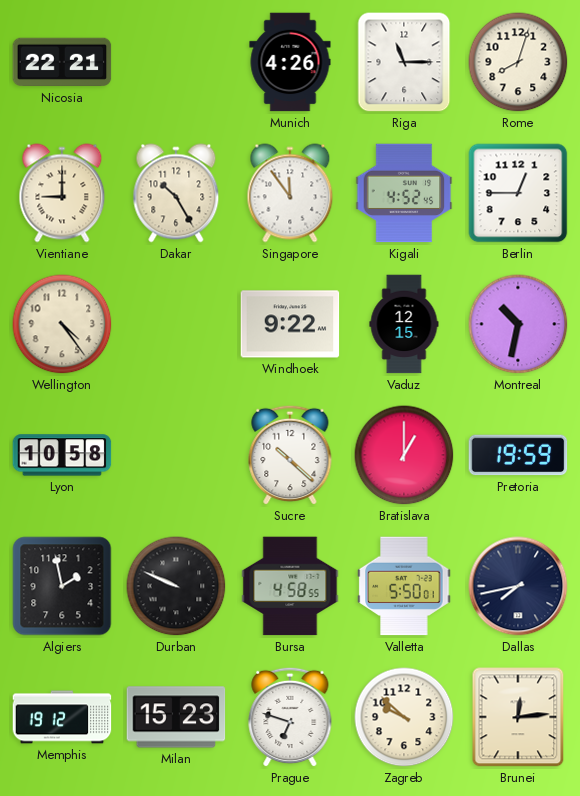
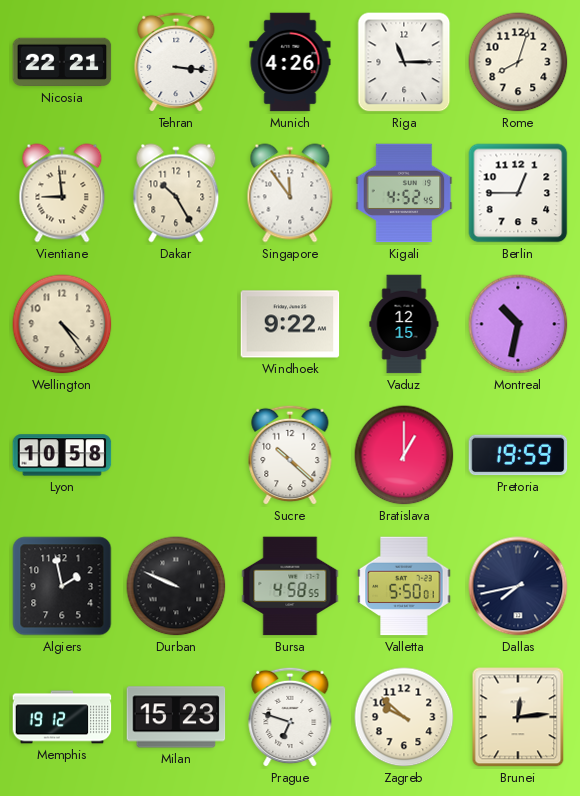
Tehran: none -> 3:16 (176, 62)
Vientiane: 9:00 -> 8:59 (62, 193)
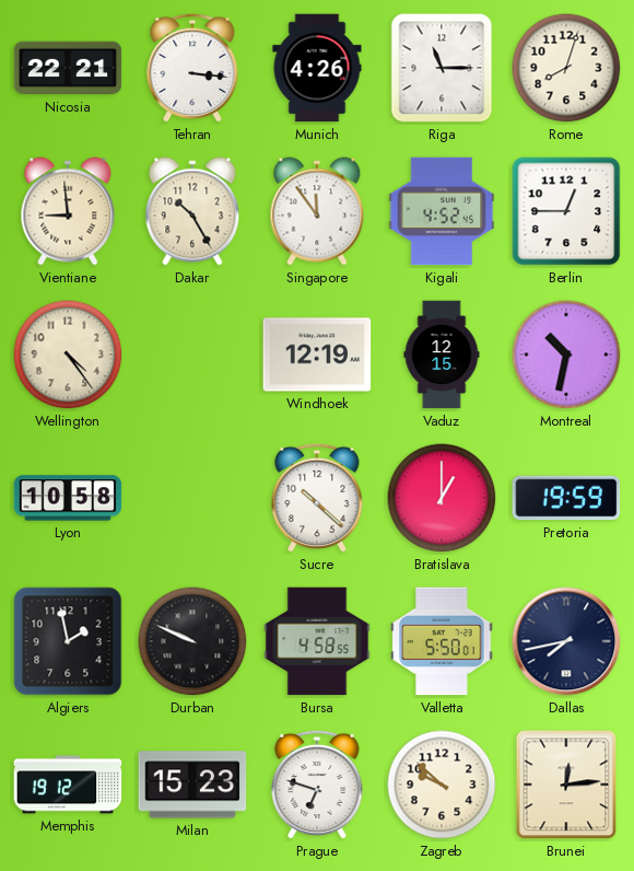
Windhoek: 9:22 -> 12:19 (317, 355)
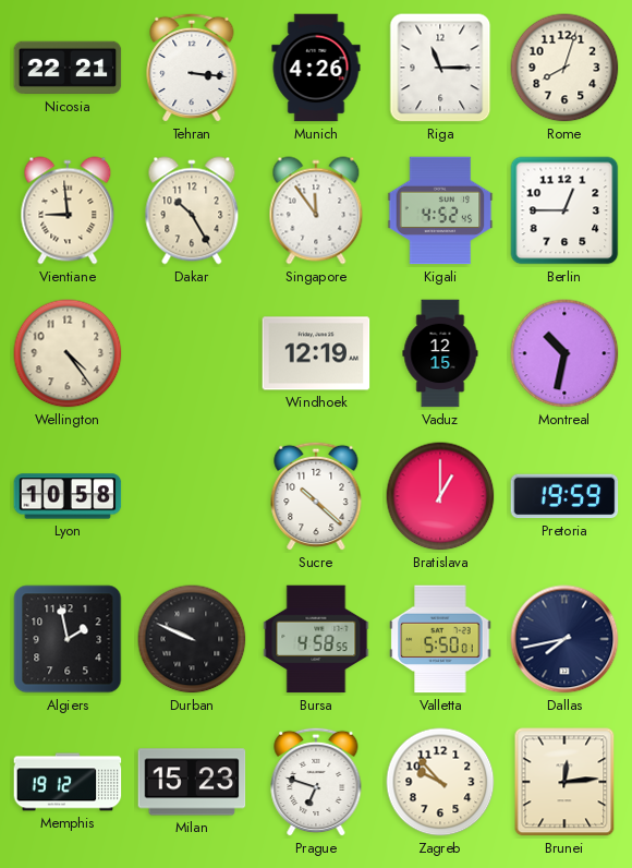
Zagreb: 9:52 -> 9:53 (440, 782)
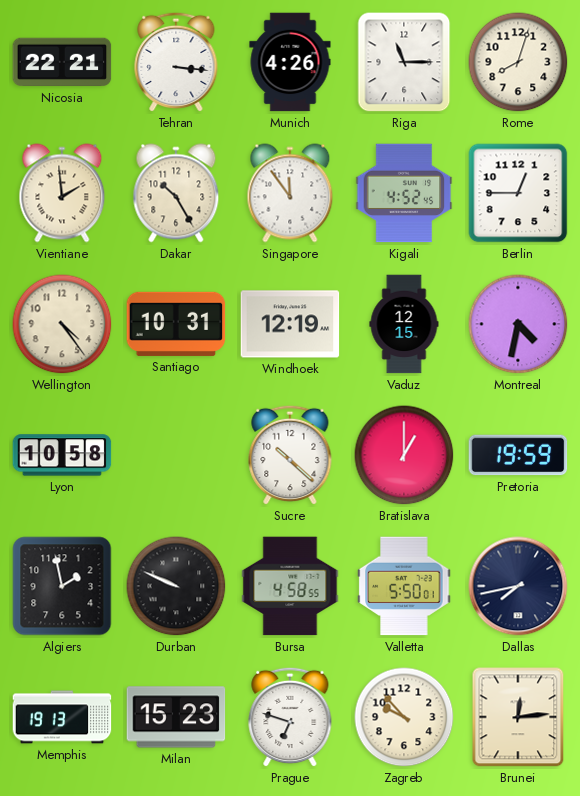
Vientiane: 8:59 -> 1:59 (62, 193)
Santiago: none -> 10:31 (176, 324)
Montreal: 10:32 -> 4:32 (518, 324)
Memphis: 19:12 -> 19:13 (62, 717)
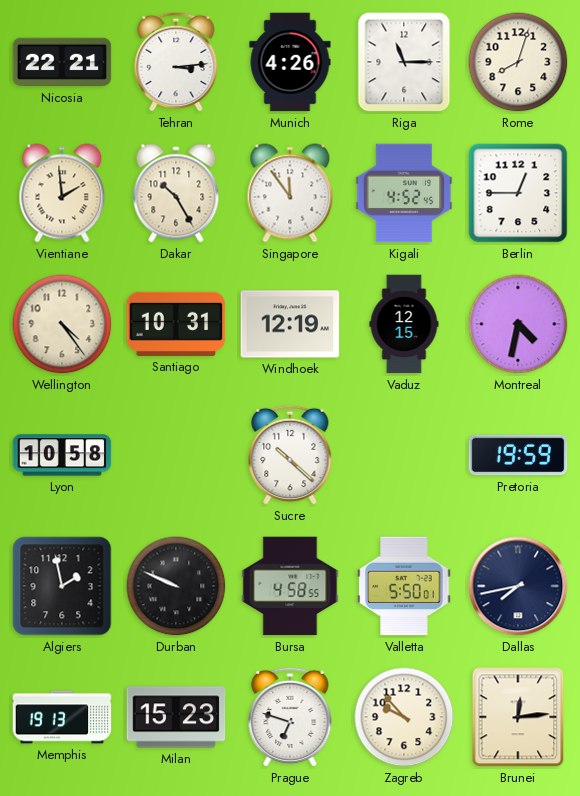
Tehran: 3:16 -> 3:14 (176, 62)
Bratislava: 1:00 -> none (404, 455)
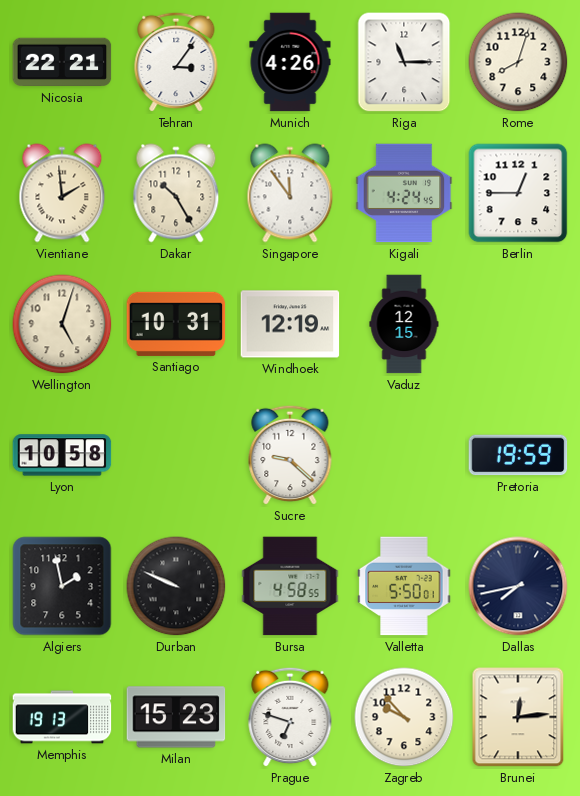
Tehran: 3:14 -> 3:06 (176, 62)
Kigali: 4:52 -> 4:24 (404, 193)
Wellington: 4:24 -> 5:03 (62, 324)
Montreal: 4:32 -> none (518, 324)
Sucre: 10:22 -> 9:22 (290, 455)
